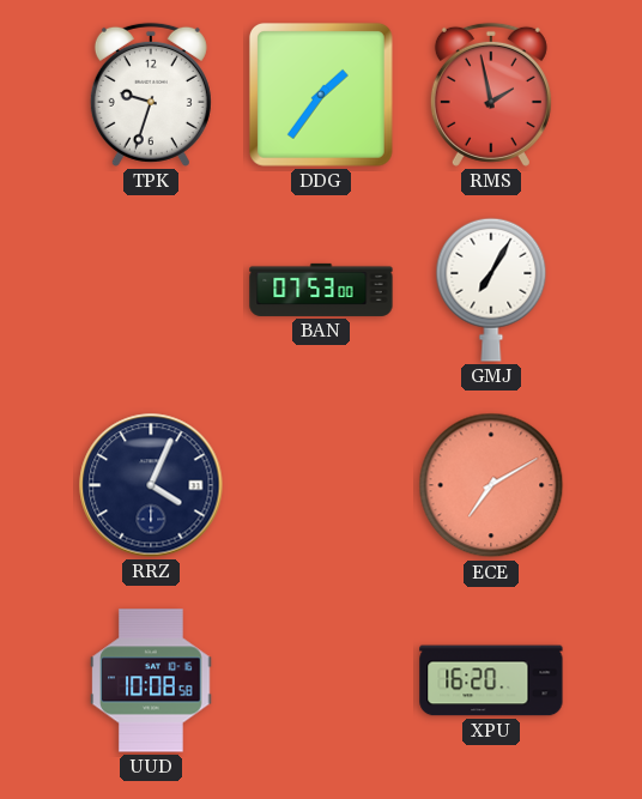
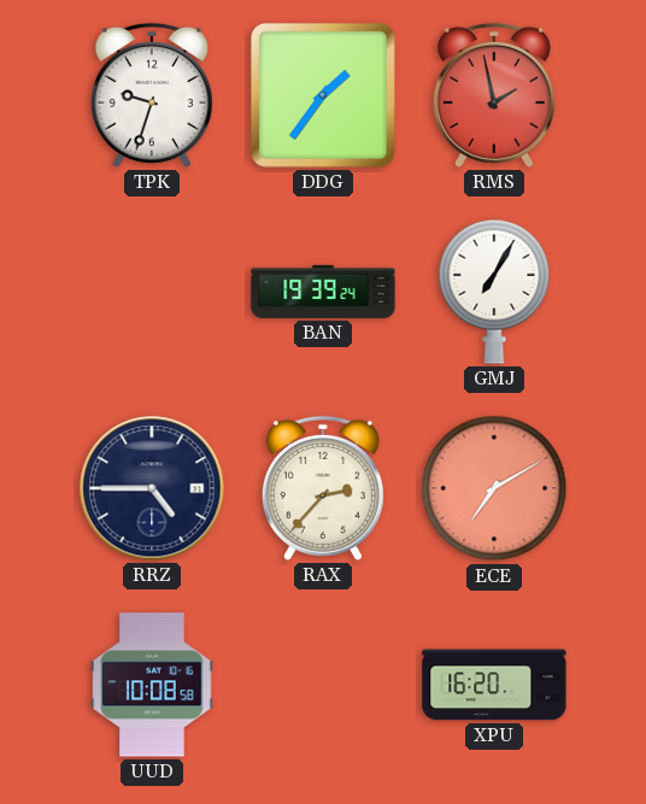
BAN: 07:53 -> 19:39 (323, 292)
RRZ: 4:04 -> 4:45 (152, 488)
RAX: none -> 2:37 (323, 488)
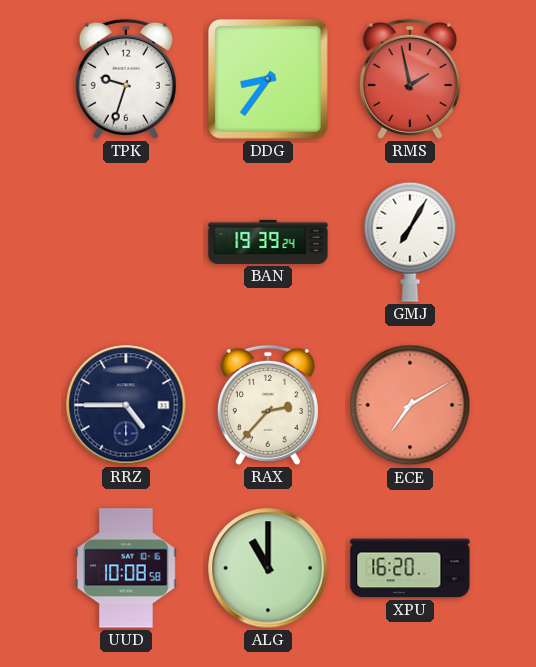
DDG: 1:36 -> 8:36 (268, 79)
ALG: none -> 11:00 (268, 568)
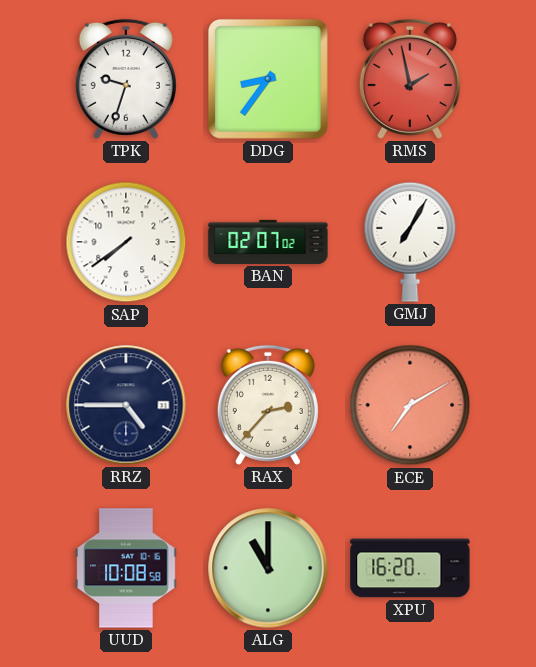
SAP: none -> 7:39 (126, 242)
BAN: 19:39 -> 02:07 (268, 242)
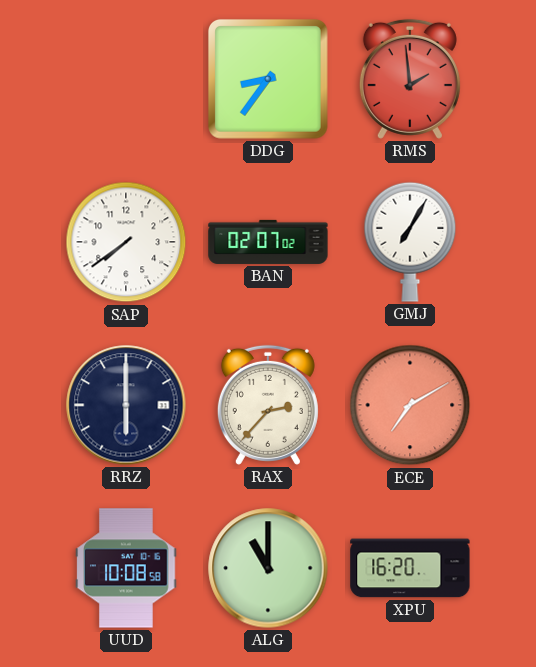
TPK: 9:33 -> none (126, 79)
RMS: 1:58 -> 1:59 (410, 79)
RRZ: 4:45 -> 6:00 (126, 405)
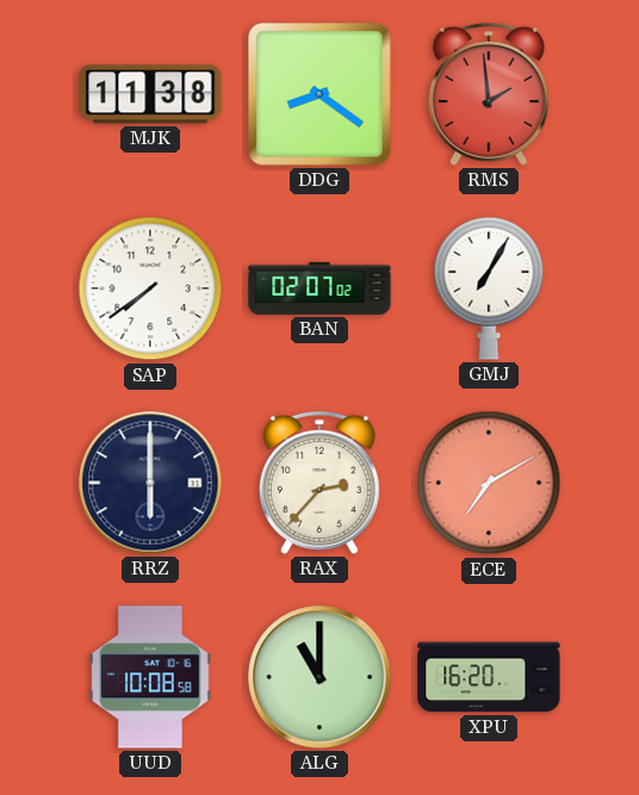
MJK: none -> 11:38 (150, 94)
DDG: 8:36 -> 8:21 (319, 94)
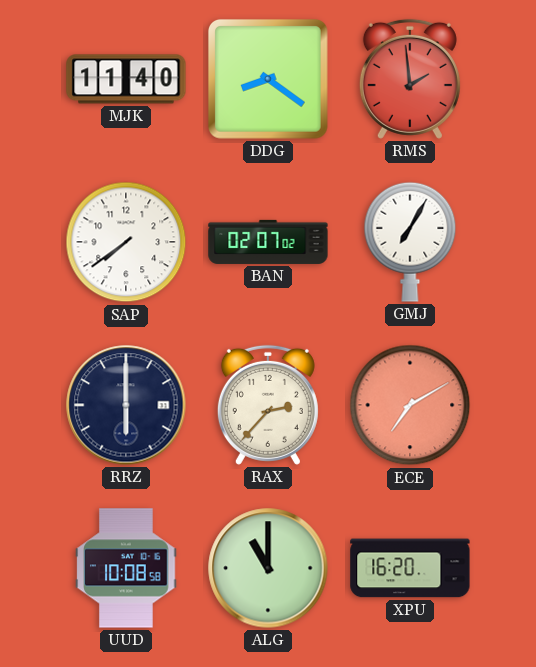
MJK: 11:38 -> 11:40 (126, 79)
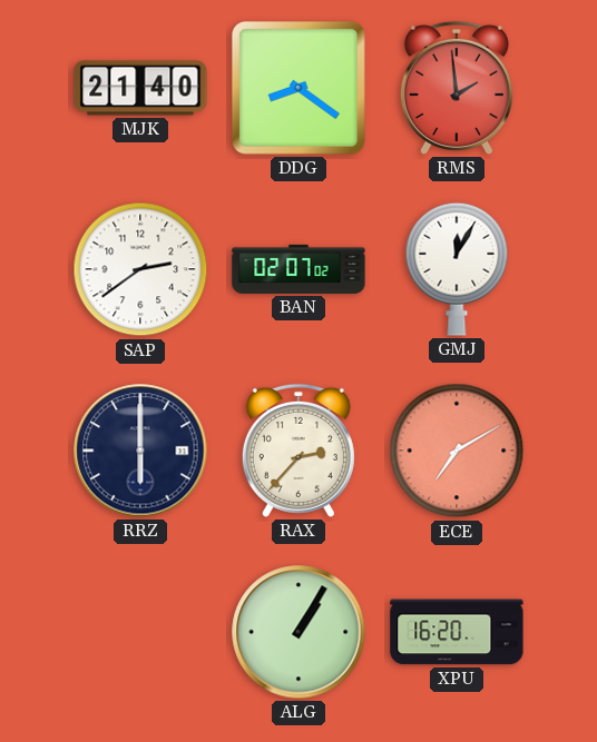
MJK: 11:40 -> 21:40 (140, 88)
SAP: 7:39 -> 2:39 (140, 269)
GMJ: 7:05 -> 12:05 (457, 269)
UUD: 10:08 -> none (126, 568)
ALG: 11:00 -> 1:05 (298, 632)
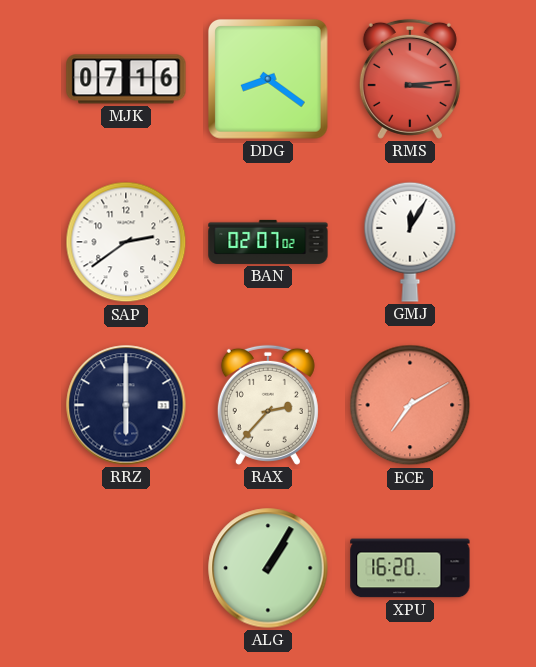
MJK: 21:40 -> 07:16 (126, 79)
RMS: 1:59 -> 3:14 (410, 79)
